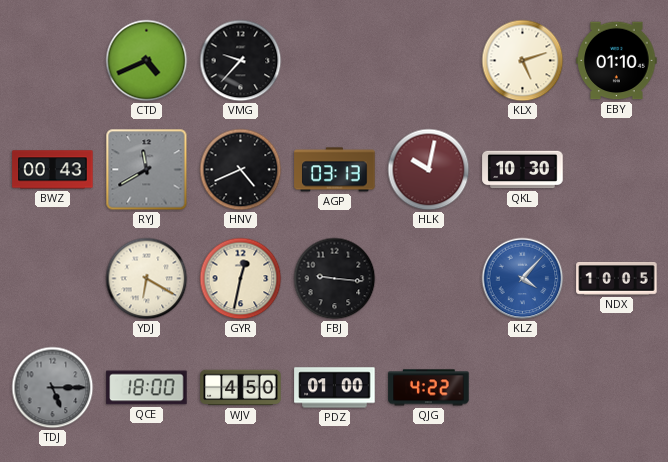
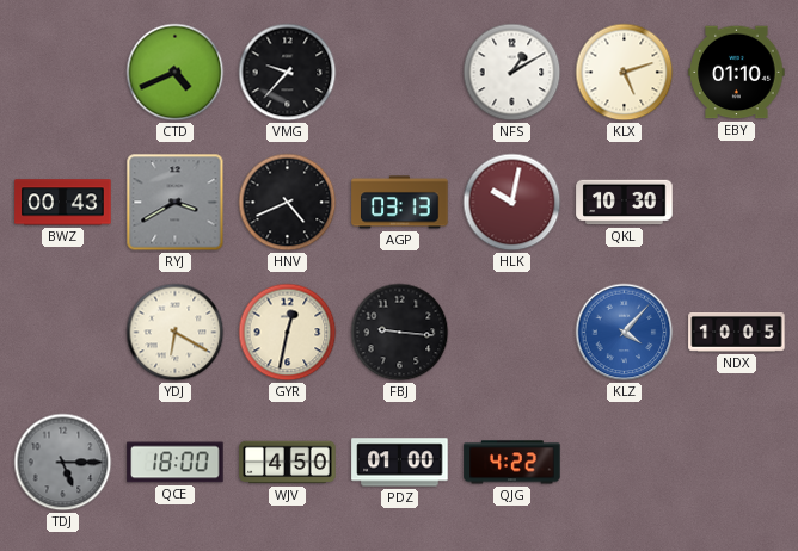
NFS: none -> 1:10 (512, 73)
RYJ: 11:40 -> 3:40 (176, 203)
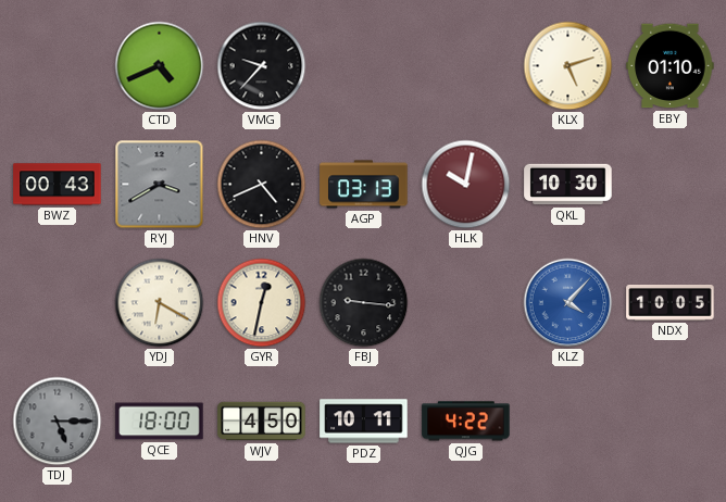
NFS: 1:10 -> none (512, 73)
PDZ: 01:00 -> 10:11 (364, 422)
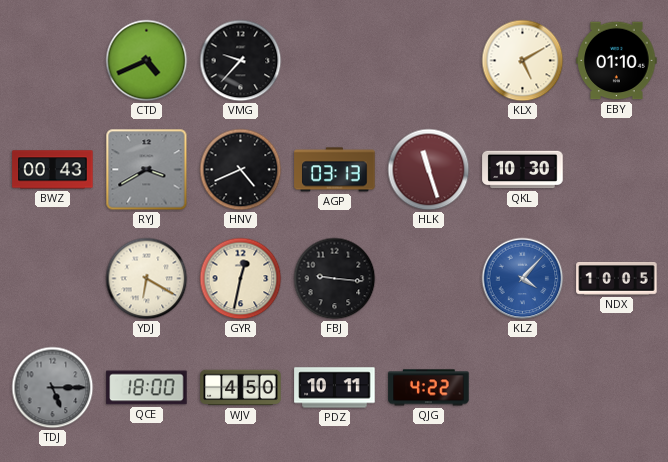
KLX: 5:12 -> 5:10 (523, 61)
HLK: 10:02 -> 11:27 (429, 170)
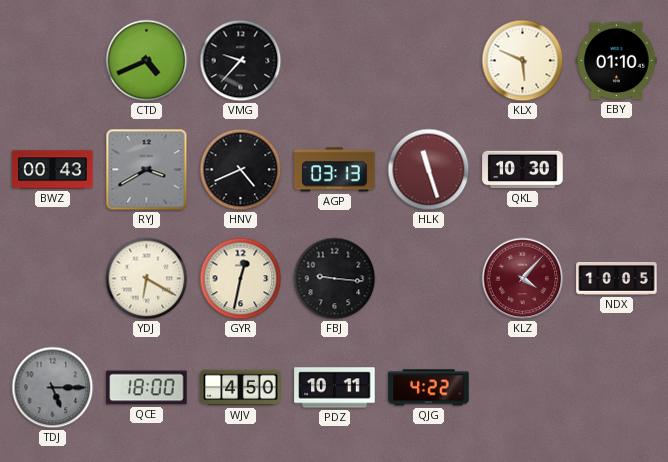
KLX: 5:10 -> 5:49 (523, 61)
KLZ dial: blue -> burgundy (523, 279)
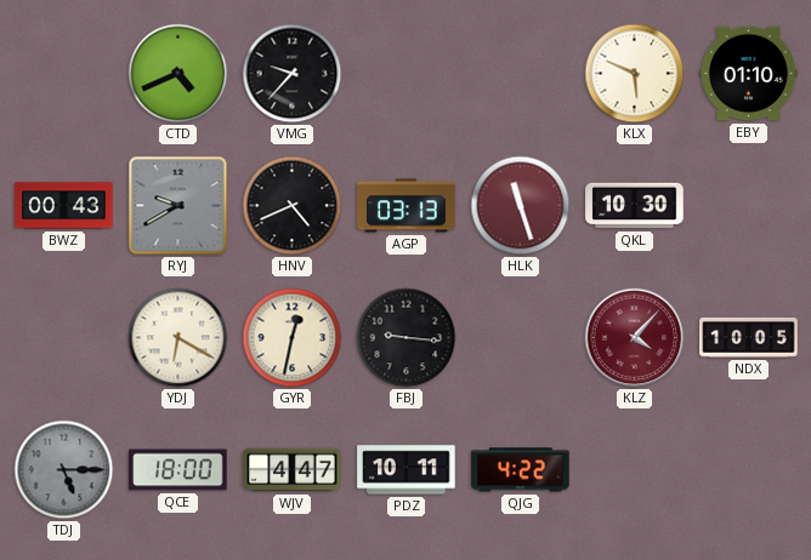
RYJ: 3:40 -> 9:40 (178, 206)
WJV: 4:50 -> 4:47 (293, 470)
